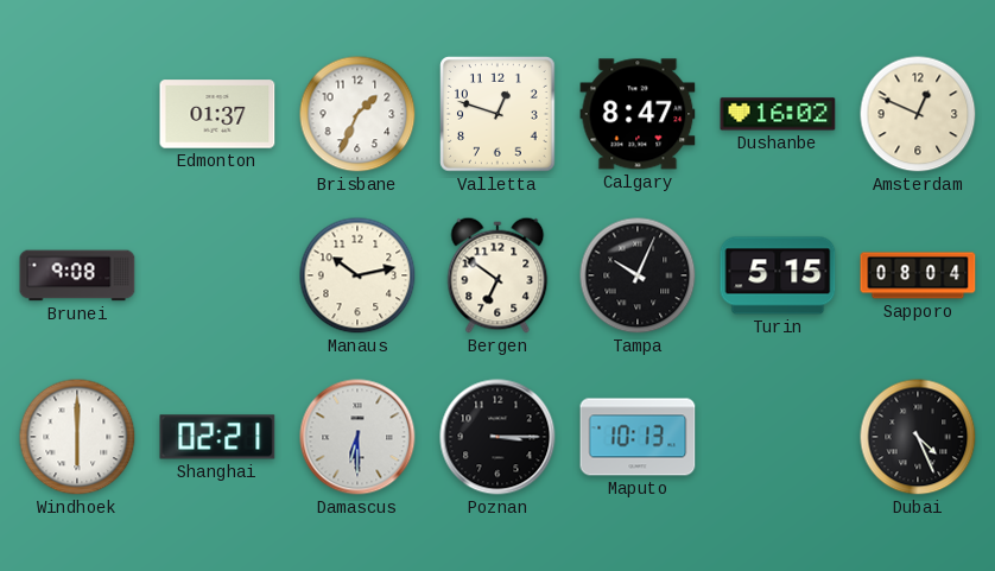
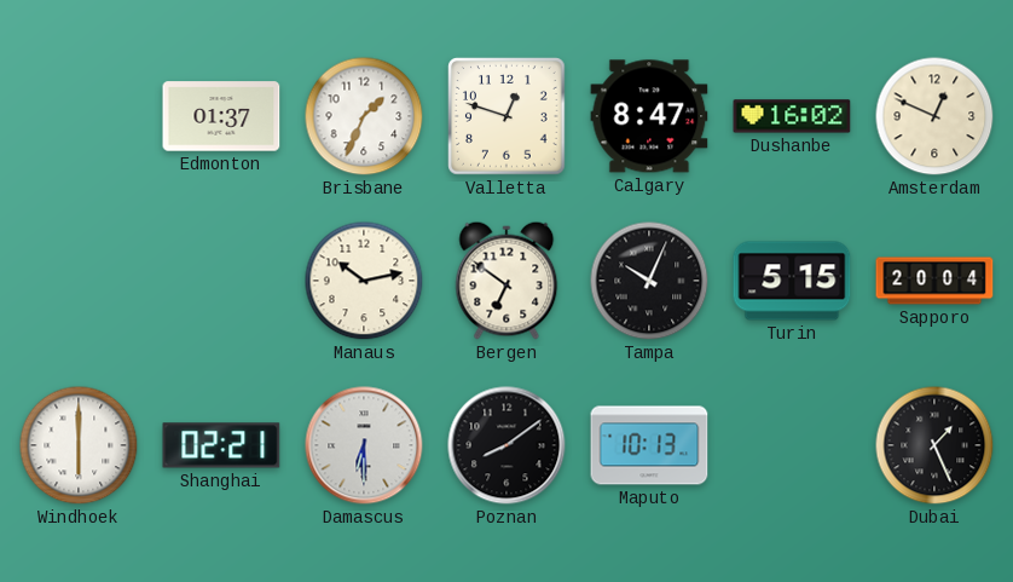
Brunei: 9:08 -> none (77, 275)
Sapporo: 08:04 -> 20:04 (934, 281)
Poznan: 3:15 -> 8:09 (506, 445)
Dubai: 4:26 -> 1:26 (934, 445)
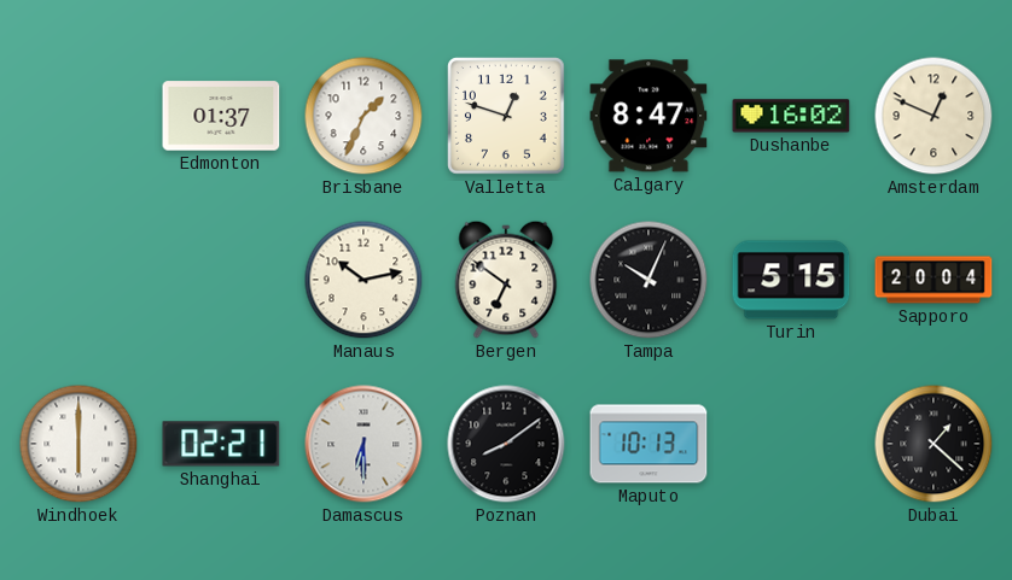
Dubai: 1:26 -> 1:22 (934, 444)
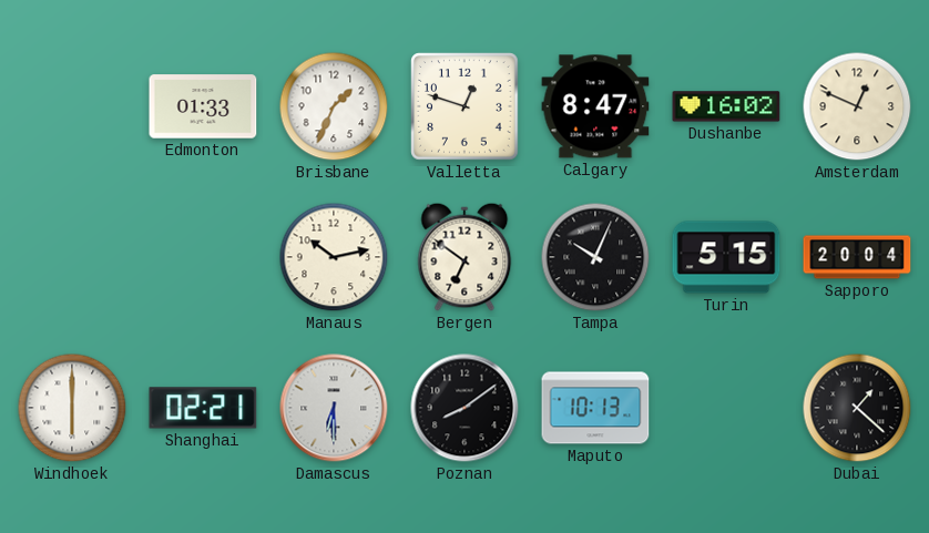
Edmonton: 01:37 -> 01:33 (203, 106)
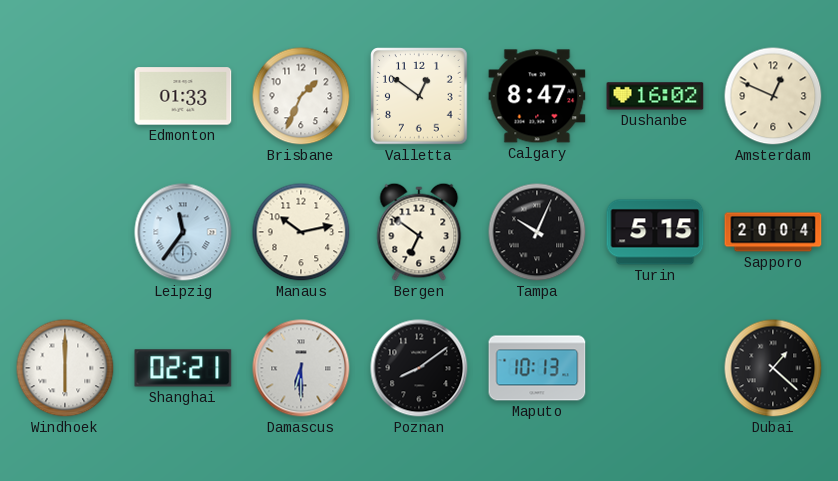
Valletta: 12:48 -> 12:51 (419, 96)
Leipzig: none -> 11:36 (183, 232)
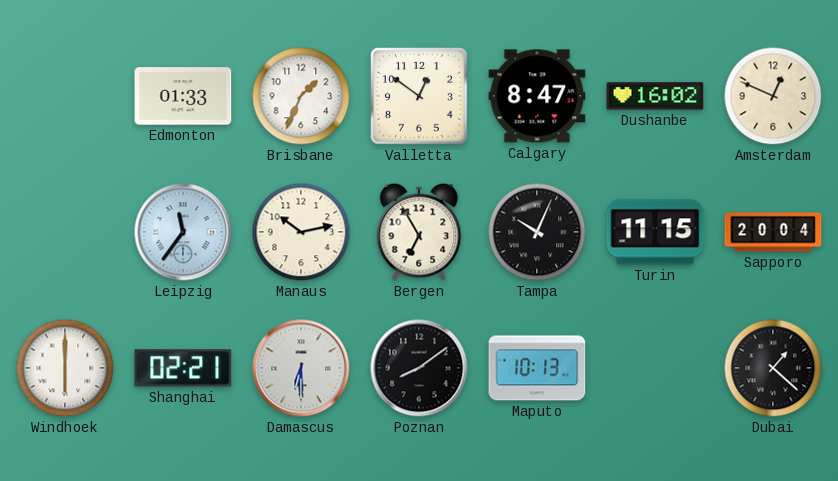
Bergen: 6:51 -> 6:55 (419, 232)
Turin: 5:15 -> 11:15 (655, 232)
